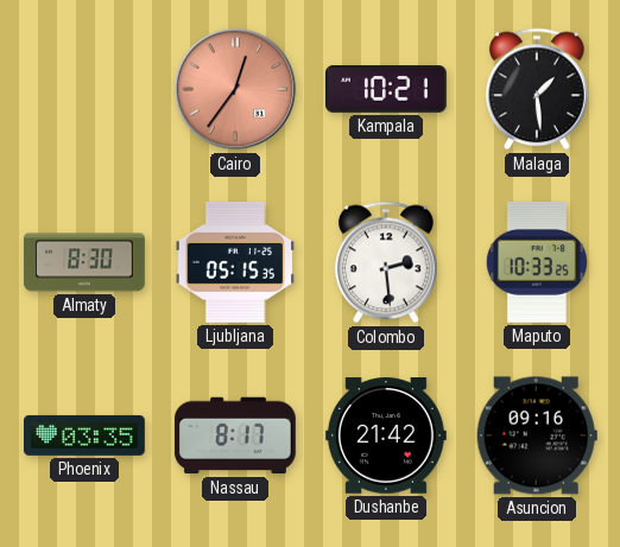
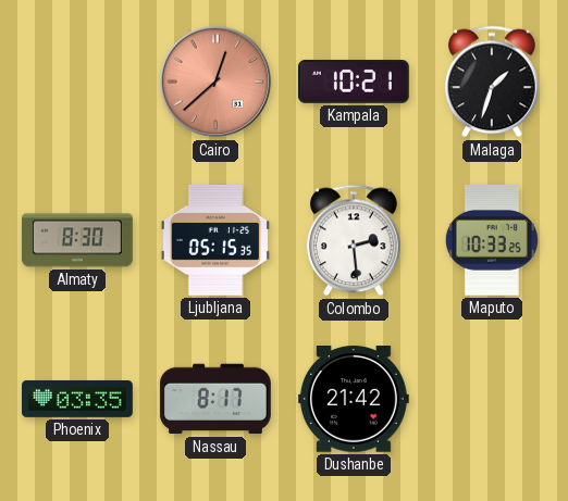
Cairo: 12:36 -> 12:38 (215, 82)
Malaga: 1:29 -> 1:33 (492, 82)
Asuncion: 09:16 -> none (537, 435)
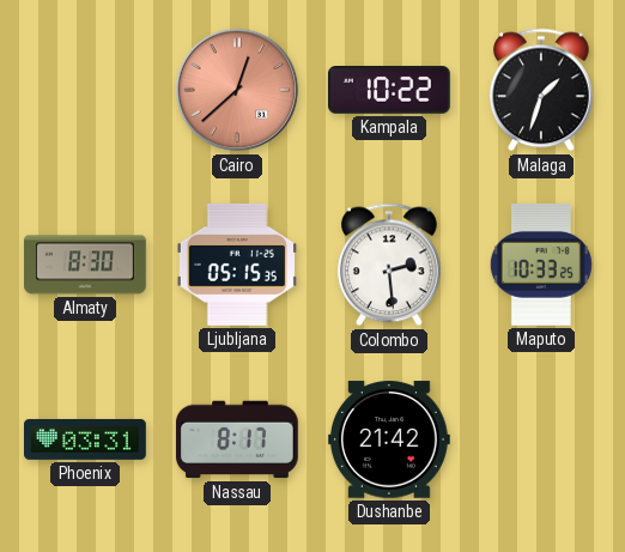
Kampala: 10:21 -> 10:22 (389, 91)
Phoenix: 03:35 -> 03:31 (86, 439)
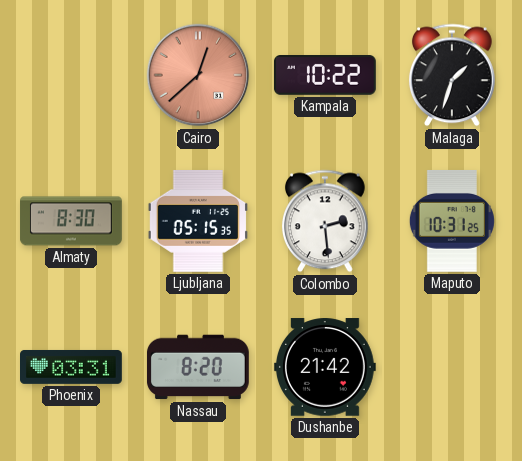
Maputo: 10:33 -> 10:31 (452, 221)
Nassau: 8:17 -> 8:20 (198, 367)
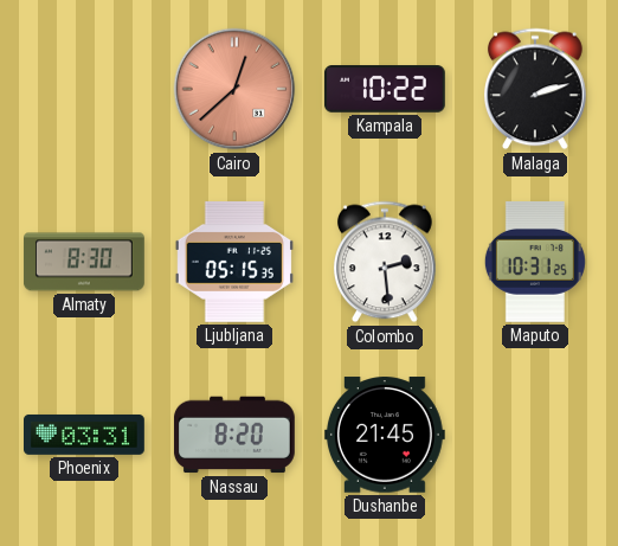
Malaga: 1:33 -> 2:12 (535, 89)
Dushanbe: 21:42 -> 21:45 (385, 435)
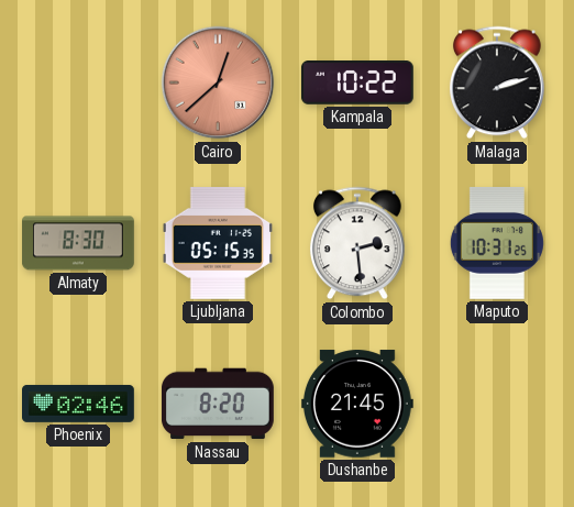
Phoenix: 03:31 -> 02:46 (79, 404)
